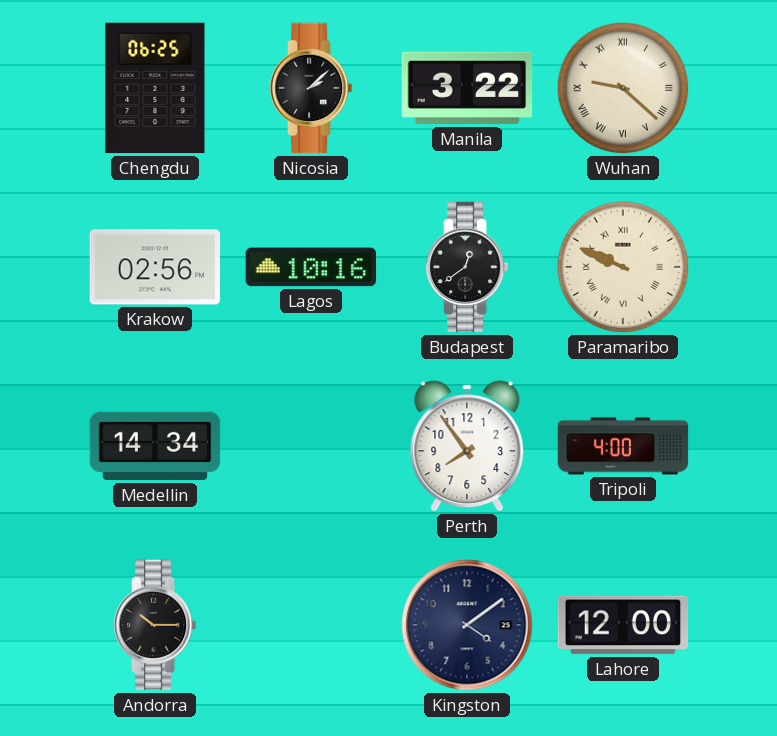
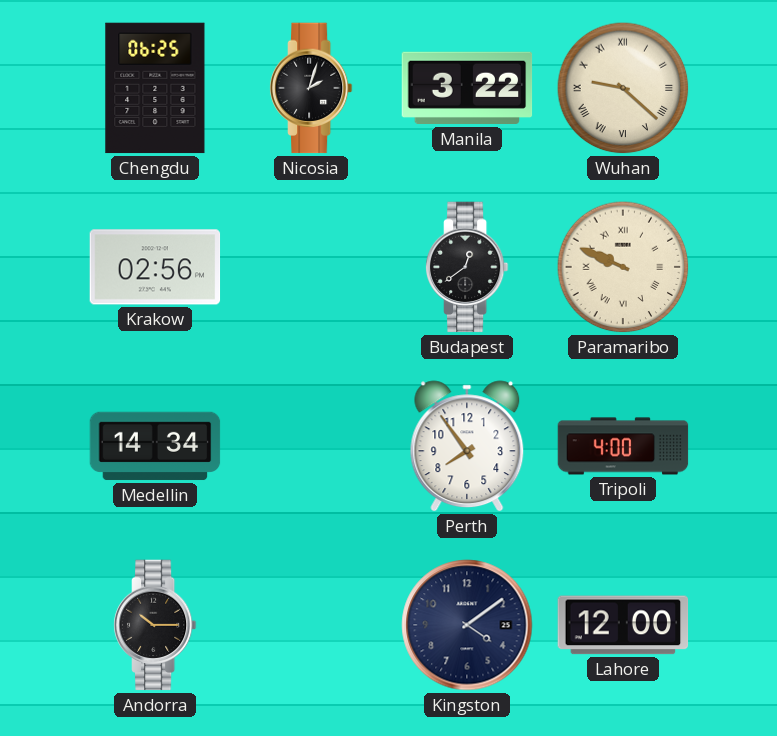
Nicosia: 2:08 -> 2:03 (311, 88)
Lagos: 10:16 -> none (311, 267)
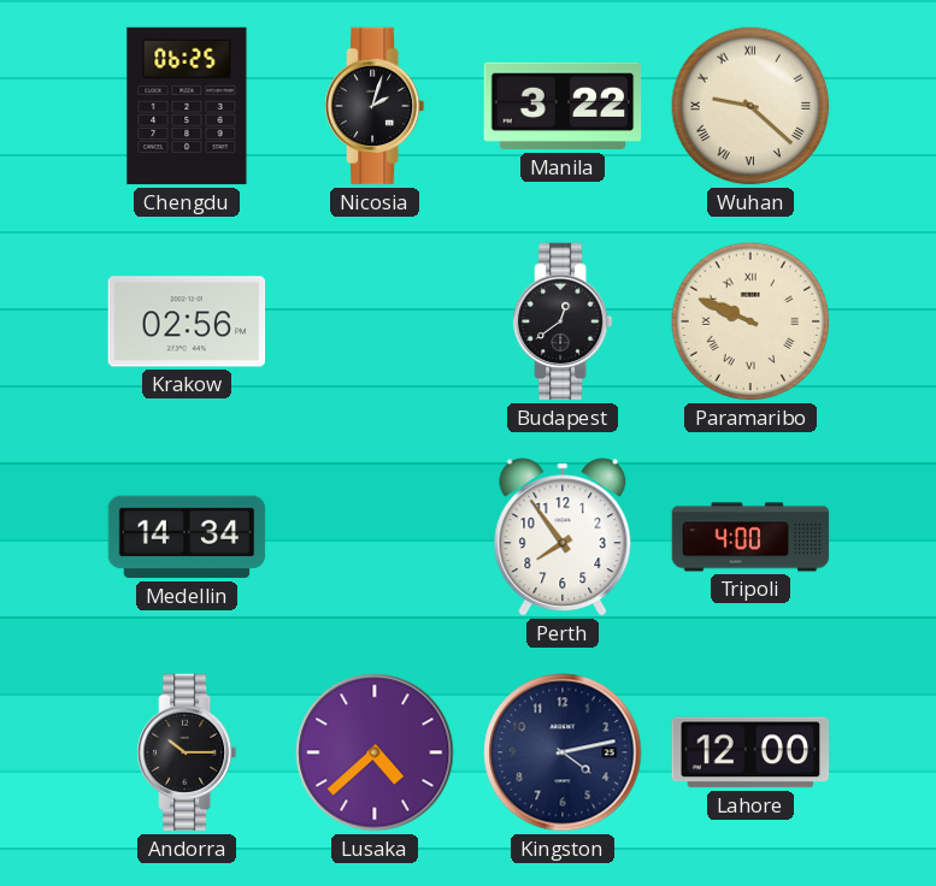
Lusaka: none -> 4:38 (375, 752)
Kingston: 4:09 -> 4:13 (563, 752)
